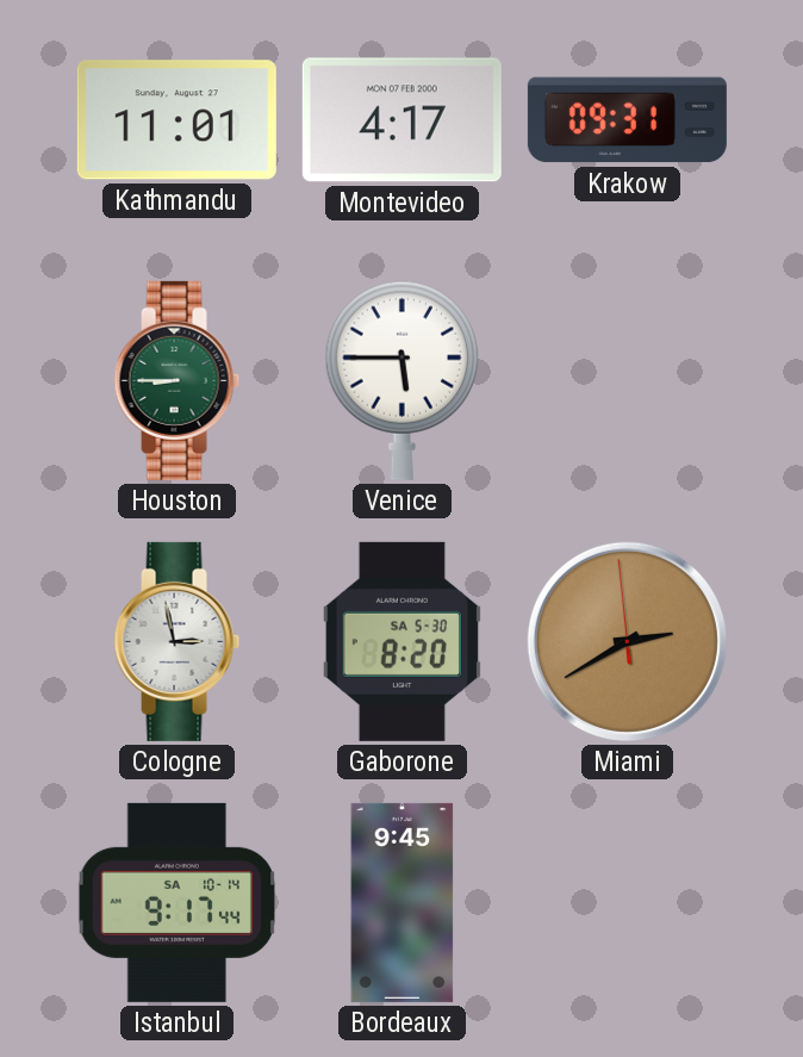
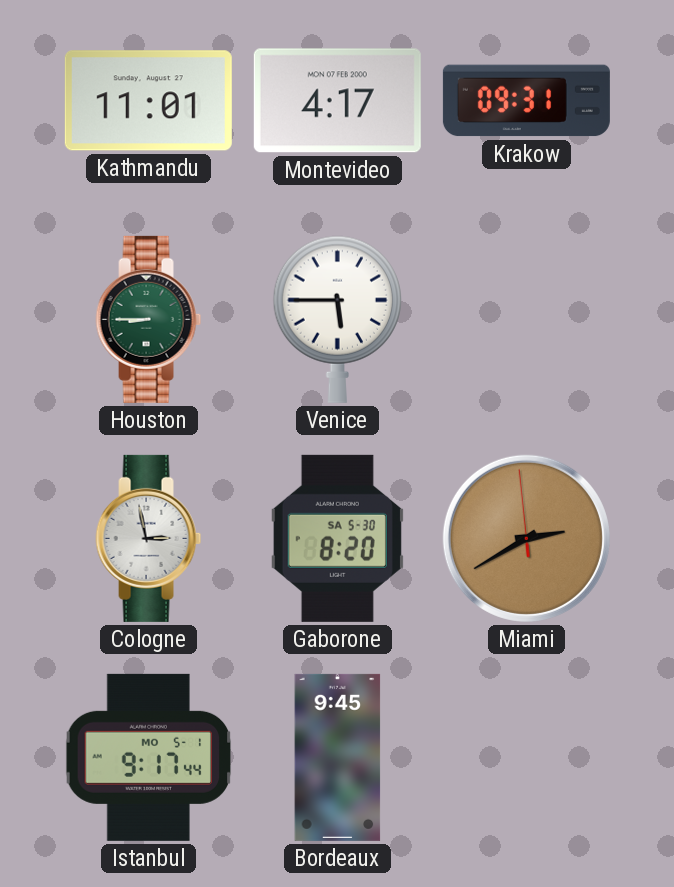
Istanbul date: SA 10-14 -> MO 5-1 (149, 757)
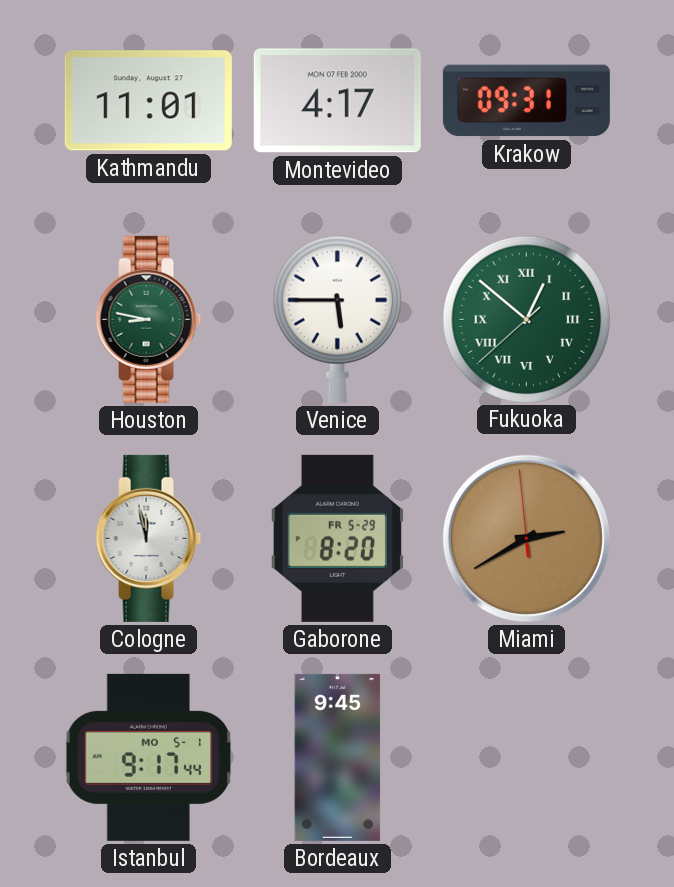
Houston: 8:45 -> 8:47 (149, 319)
Fukuoka: none -> 12:51 (526, 319)
Cologne: 2:58 -> 11:58 (149, 538)
Gaborone date: SA 5-30 -> FR 5-29 (337, 538)
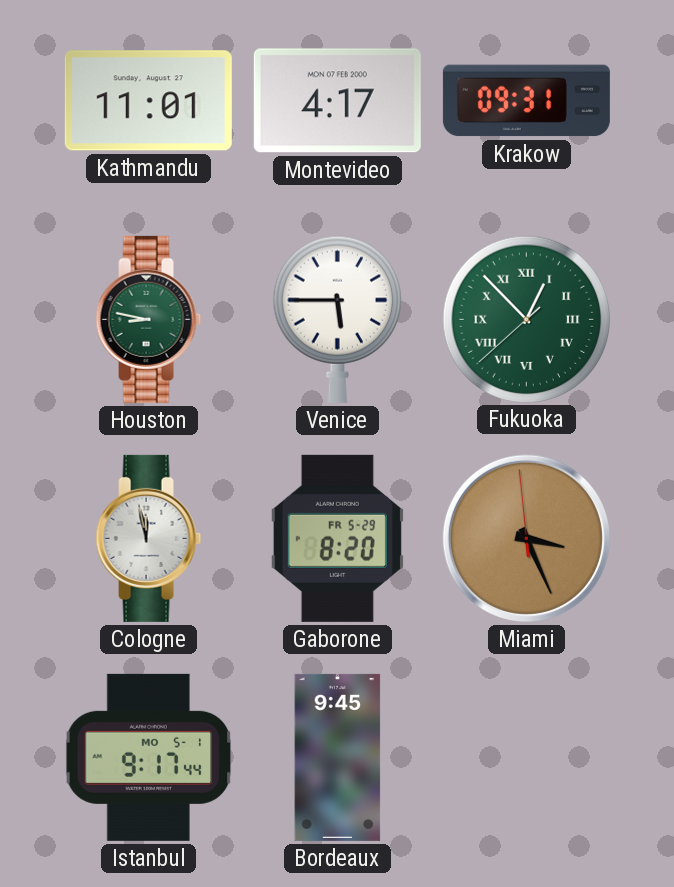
Fukuoka: 12:51 -> 12:52 (526, 319)
Miami: 2:39 -> 3:25 (526, 538)
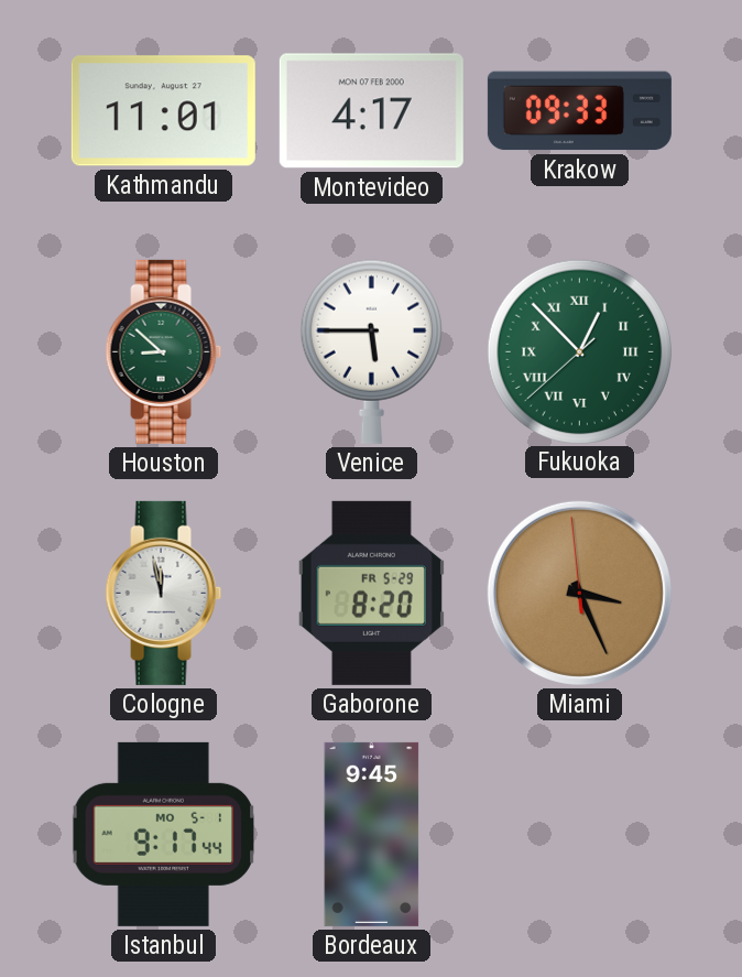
Krakow: 09:31 -> 09:33 (579, 111)
Houston: 8:47 -> 8:52 (164, 351)
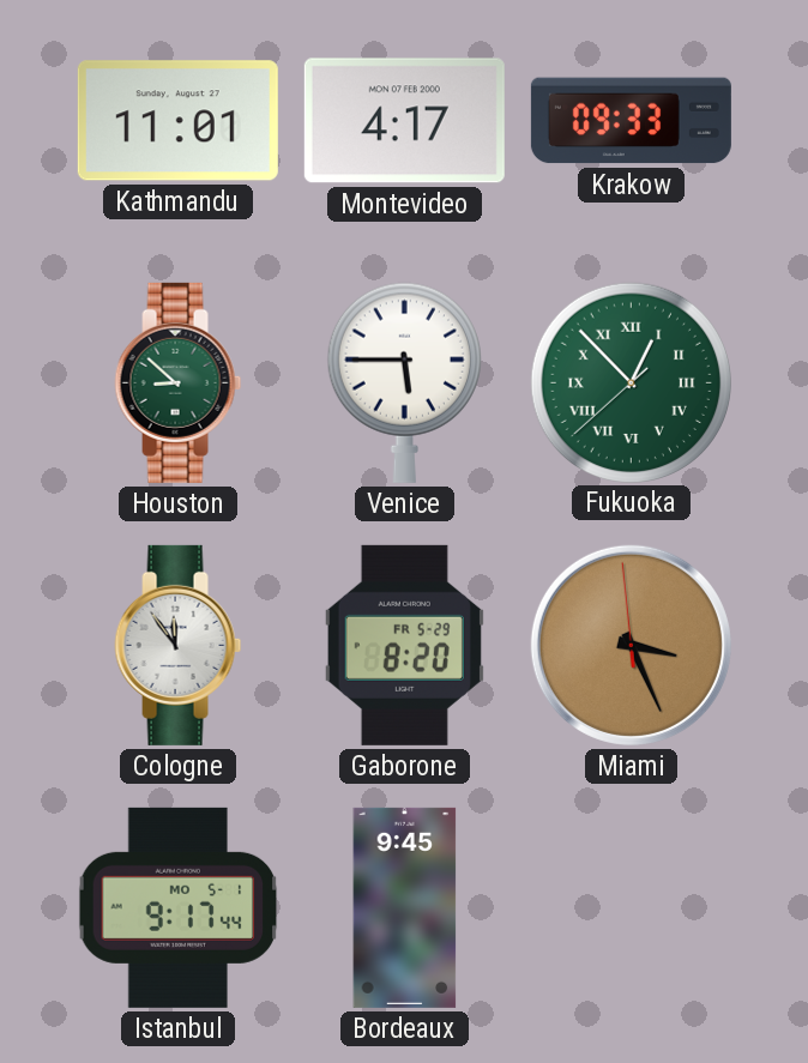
Cologne: 11:58 -> 11:54 (179, 645)
